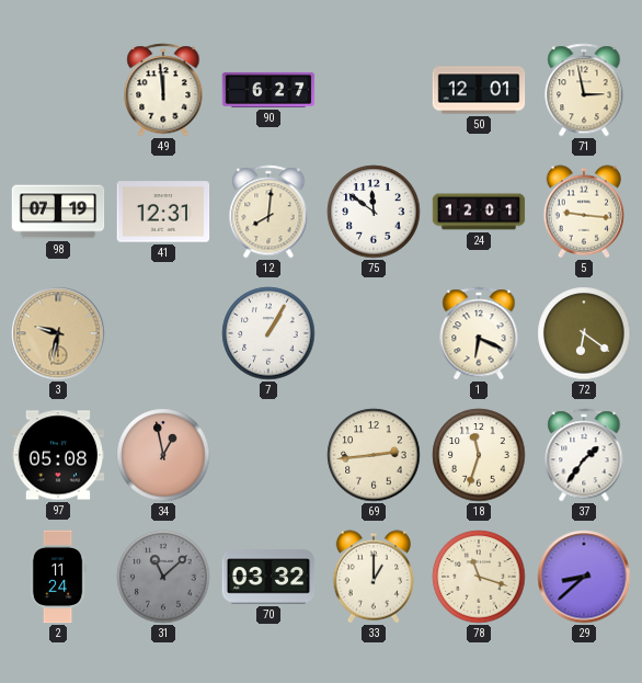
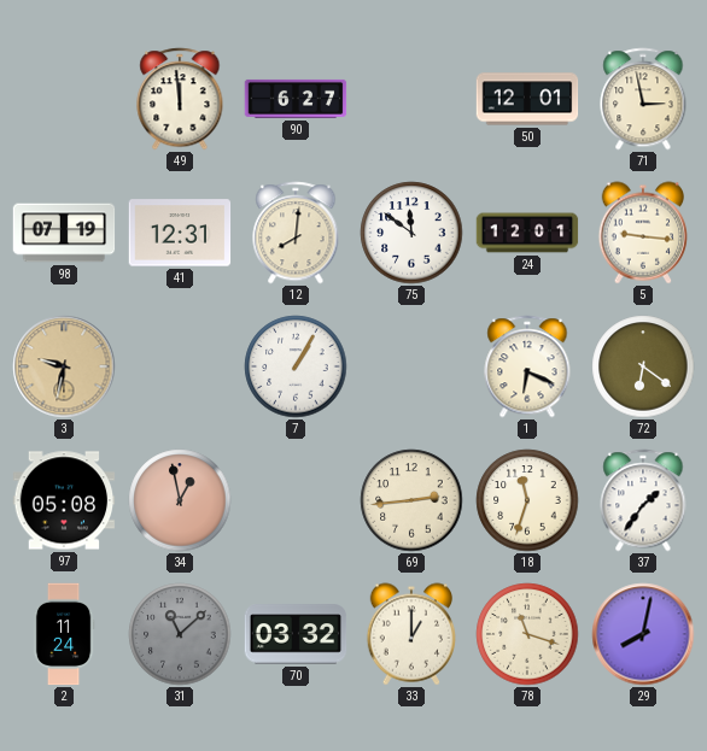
29: 8:38 -> 8:02 (643, 634)
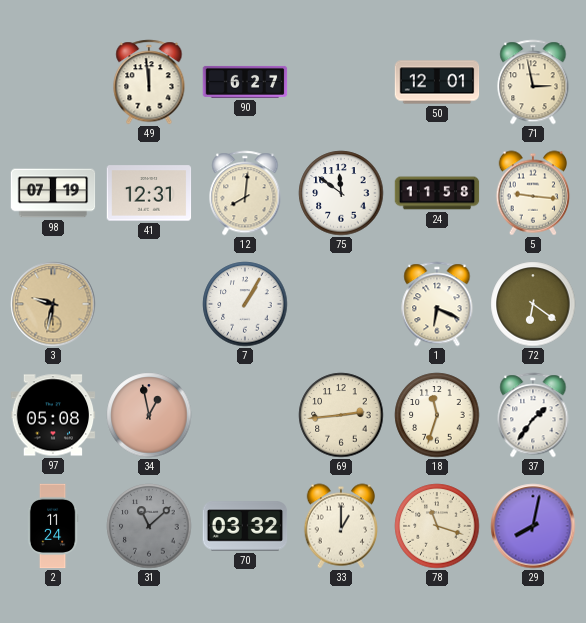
24: 12:01 -> 11:58 (437, 193)
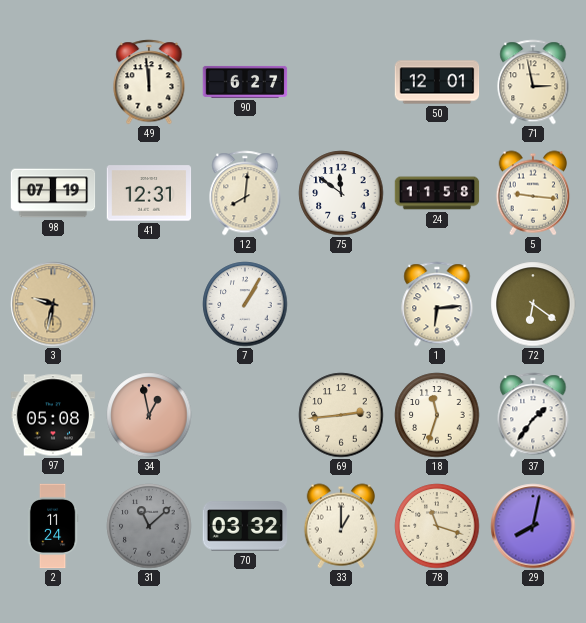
1: 6:19 -> 6:14 (437, 304)
